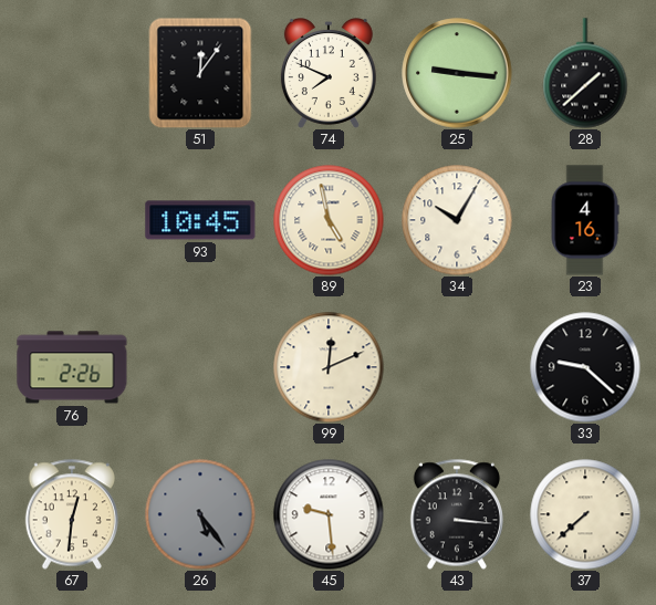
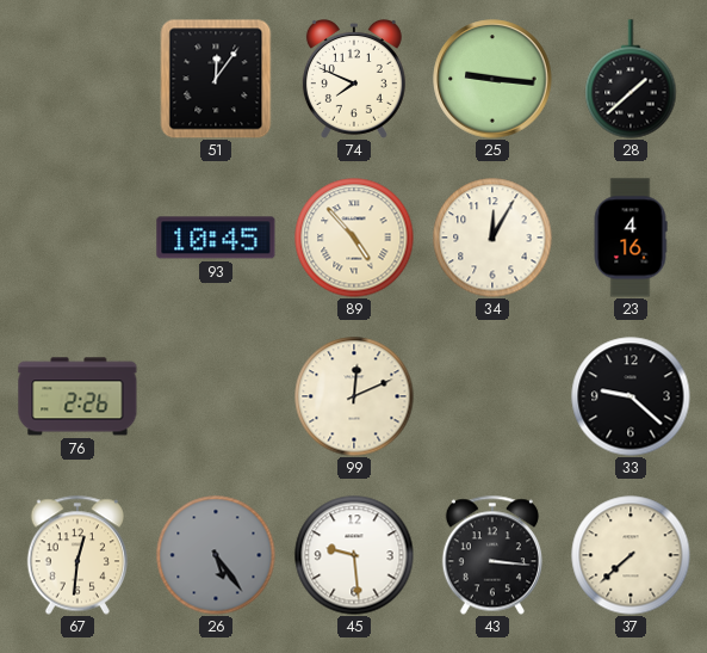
89: 4:58 -> 4:53 (354, 238)
34: 10:05 -> 12:05 (492, 238)
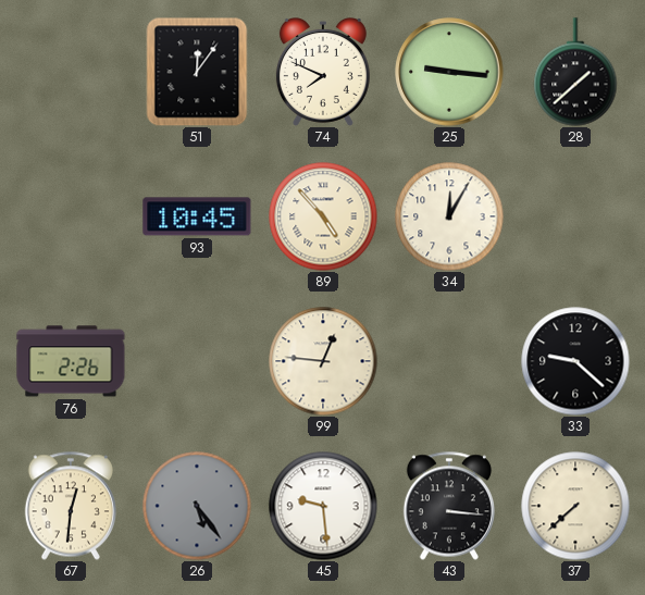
23: 4:16 -> none (631, 238)
99: 12:11 -> 12:46 (323, 361)
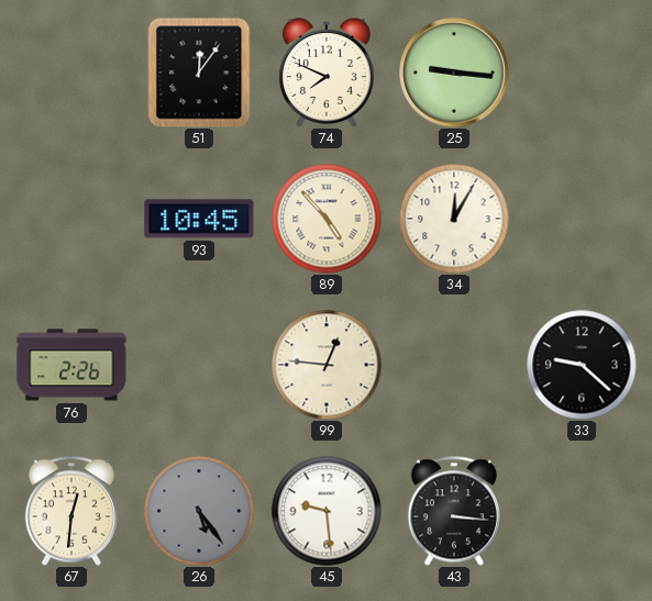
28: 1:38 -> none (575, 72)
37: 7:38 -> none (575, 506)
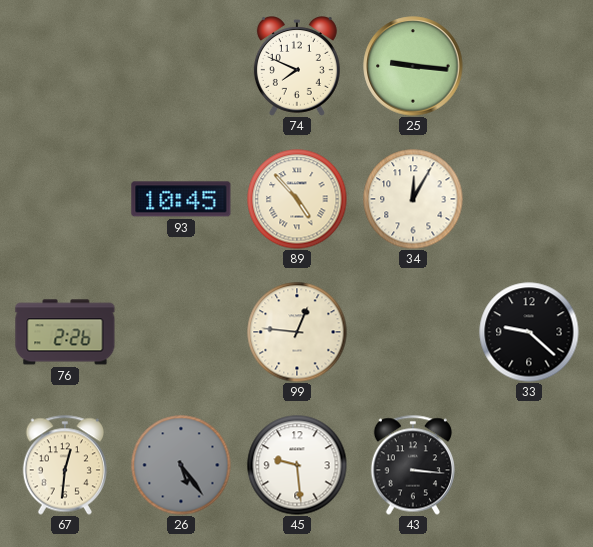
51: 12:06 -> none (199, 73)
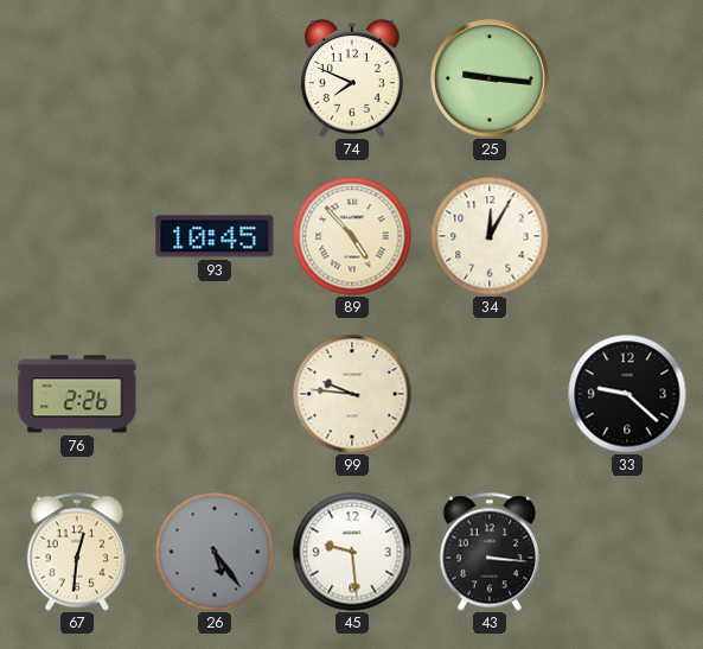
99: 12:46 -> 9:46 (352, 394)
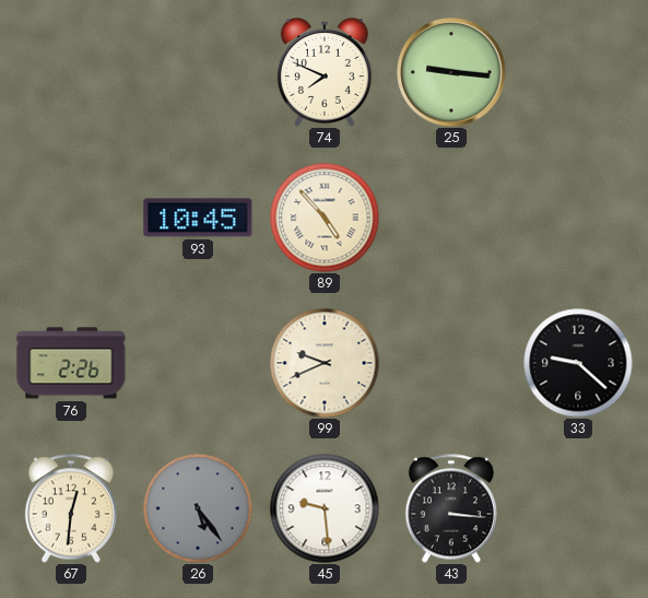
34: 12:05 -> none (490, 236)
99: 9:46 -> 9:41 (325, 363)
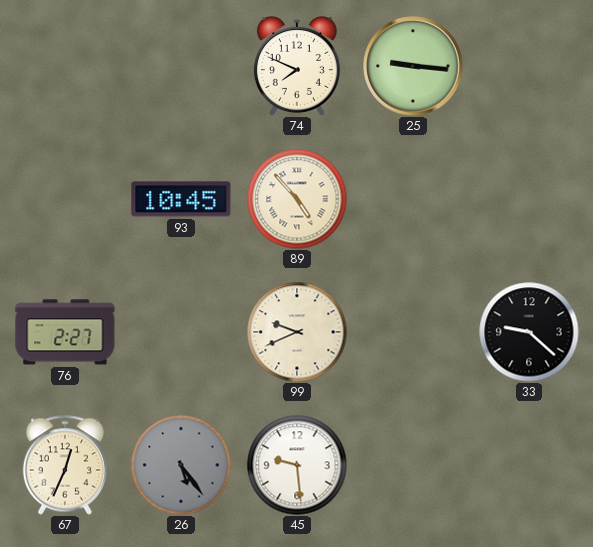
76: 2:26 -> 2:27 (65, 332)
67: 12:31 -> 12:34 (65, 465)
43: 3:16 -> none (451, 508)
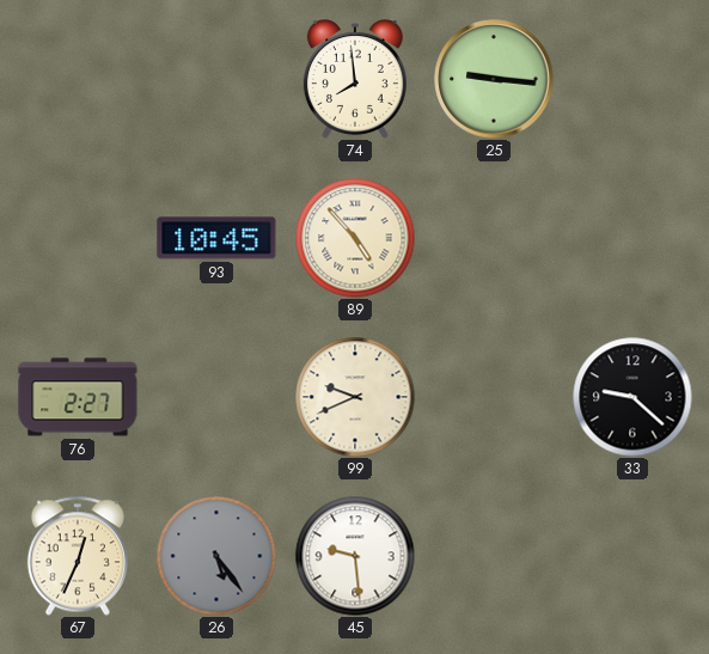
74: 7:49 -> 7:59 (355, 80)
